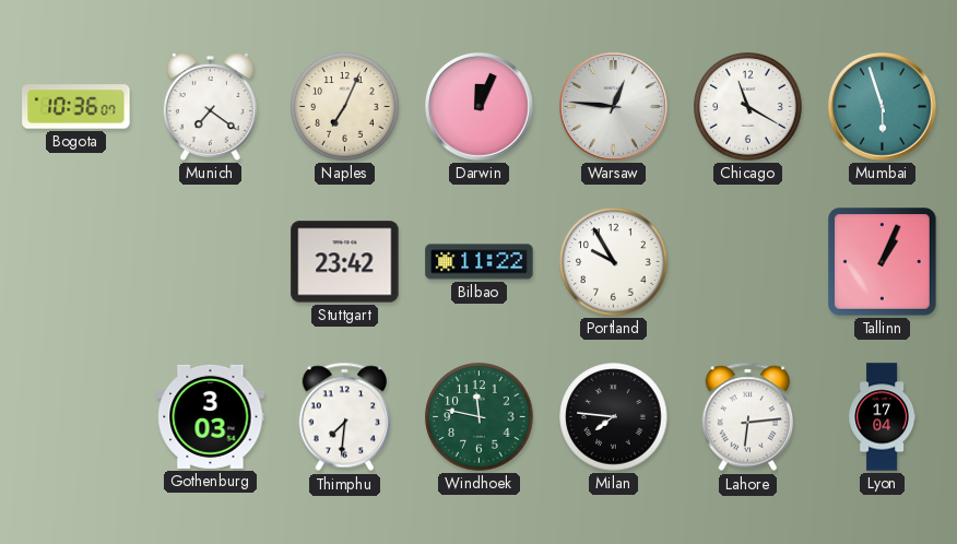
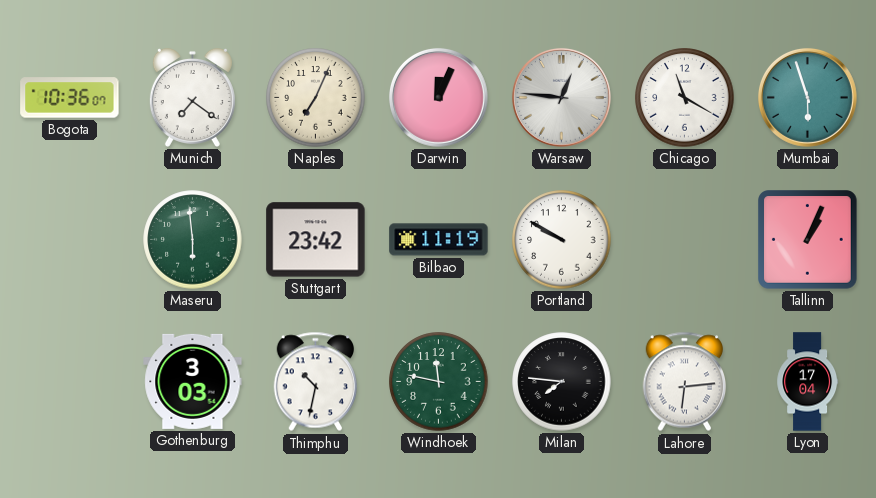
Maseru: none -> 5:59 (193, 240)
Bilbao: 11:22 -> 11:19 (439, 240)
Portland: 9:55 -> 9:50 (562, 240)
Thimphu: 7:31 -> 10:32 (316, 382)
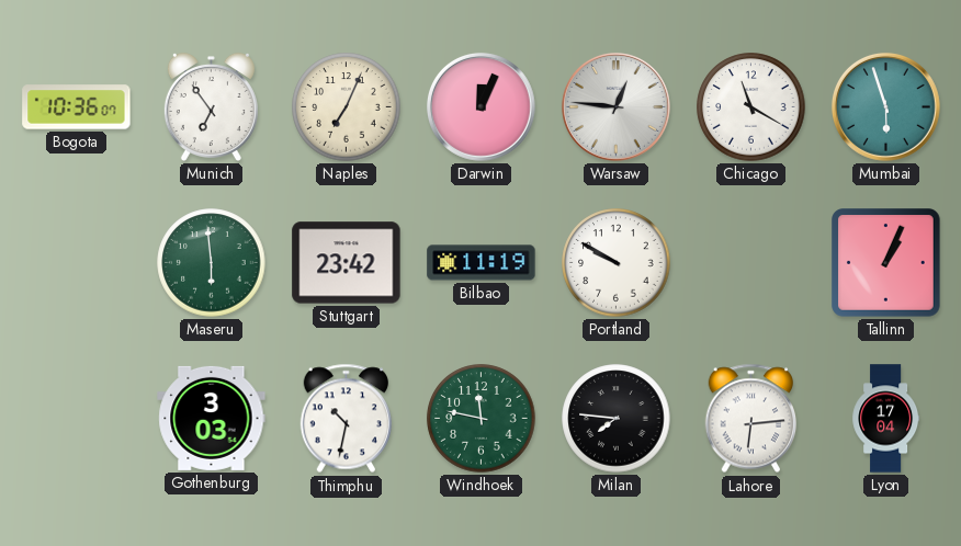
Munich: 7:21 -> 6:54 (211, 106)
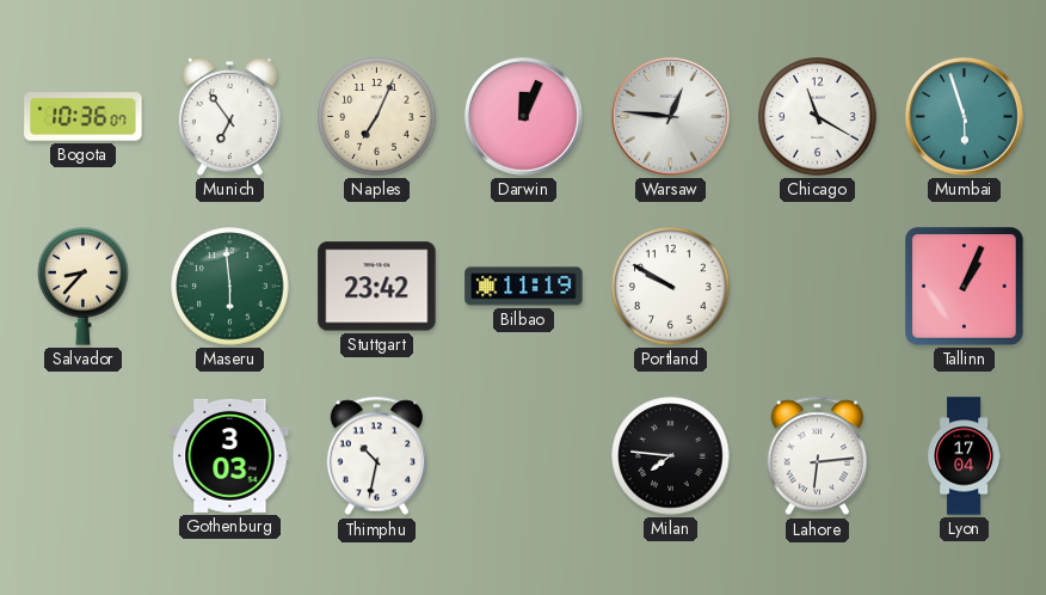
Salvador: none -> 8:37 (84, 287)
Windhoek: 11:47 -> none (482, 419)
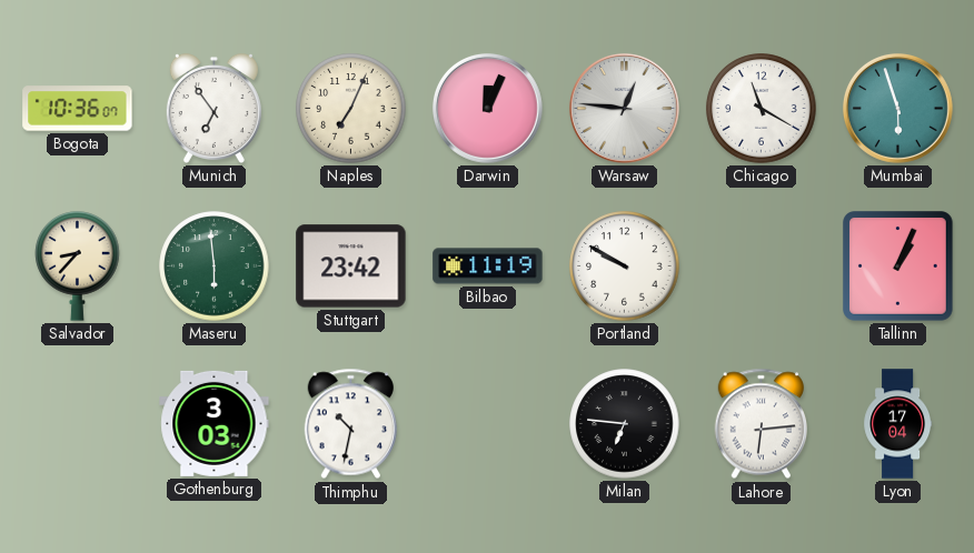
Milan: 7:46 -> 6:46 (625, 424)
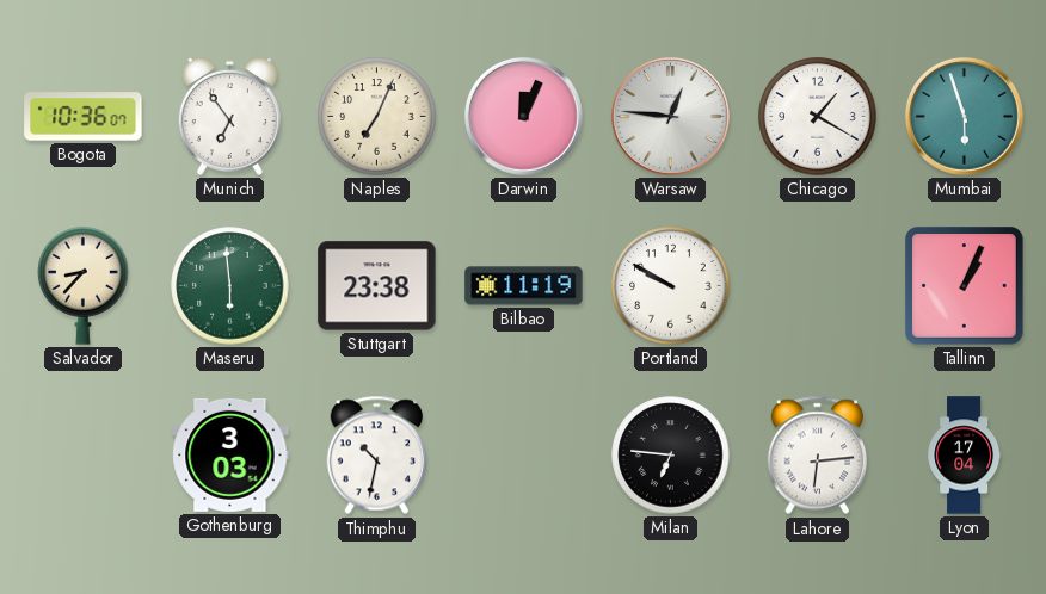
Chicago: 11:20 -> 1:20 (818, 117)
Stuttgart: 23:42 -> 23:38 (377, 286)
